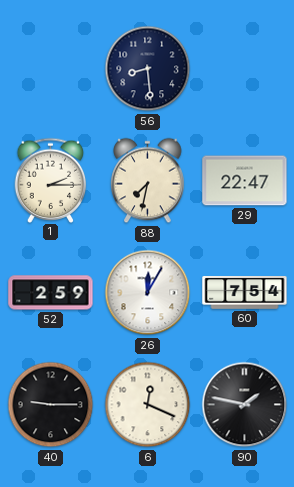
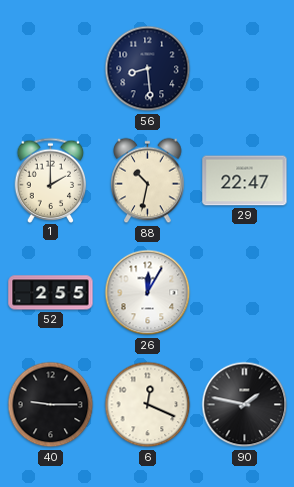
1: 2:15 -> 2:00 (51, 180)
88: 7:32 -> 10:32 (148, 181)
52: 2:59 -> 2:55 (51, 293)
60: 7:54 -> none (245, 293)
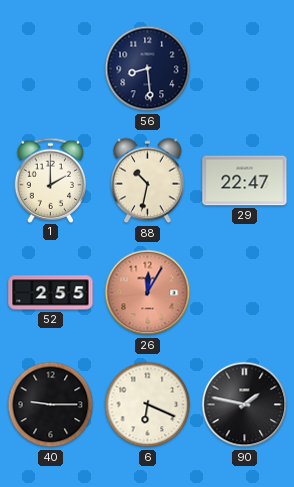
26 dial: white -> salmon (148, 293)
6: 12:19 -> 6:19 (148, 405)
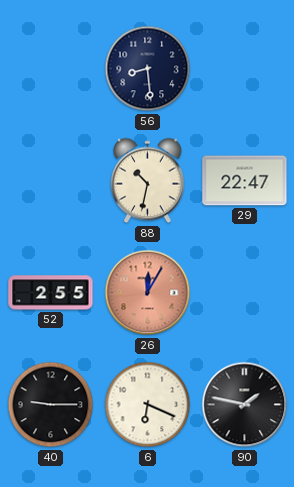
1: 2:00 -> none (51, 180)
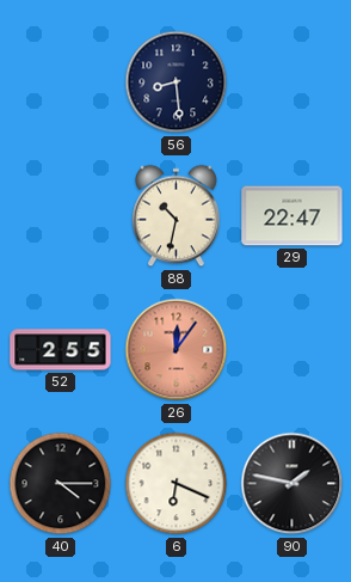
26: 12:05 -> 12:06 (177, 350)
40: 9:15 -> 4:15 (61, 484)
